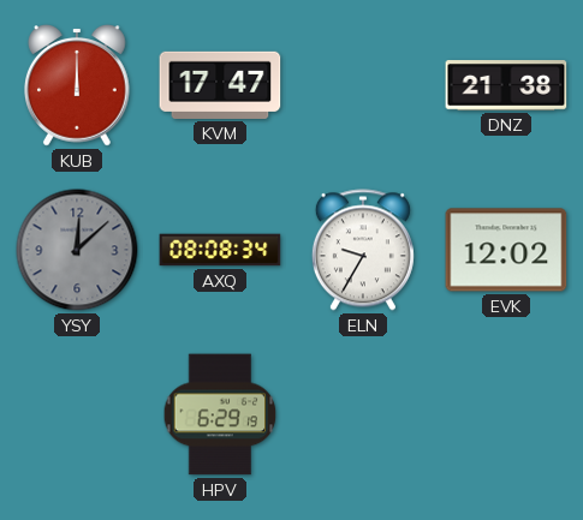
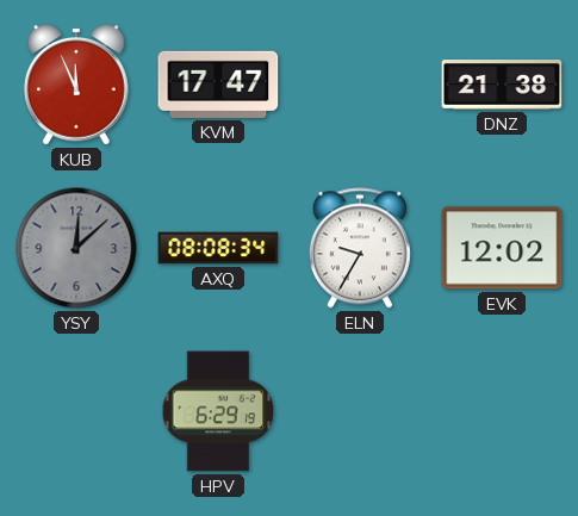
KUB: 12:00 -> 11:56 (77, 86)
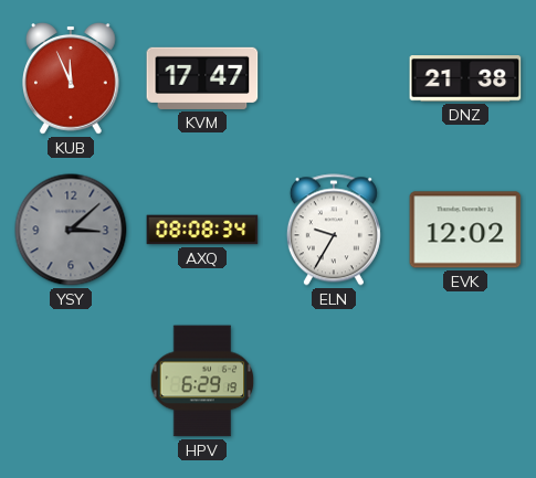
YSY: 12:08 -> 3:08 (71, 230)
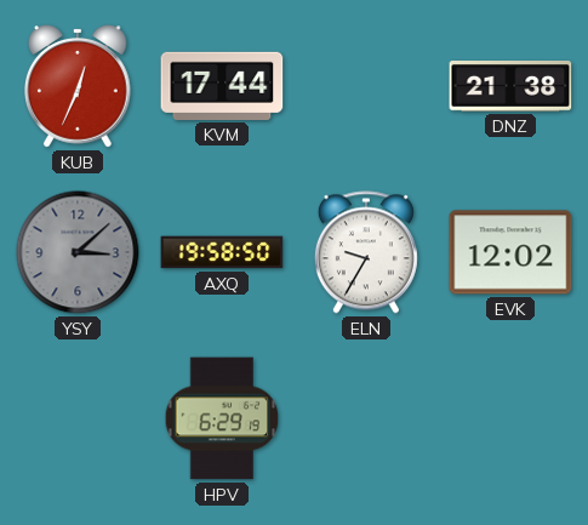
KUB: 11:56 -> 12:34 (79, 87)
KVM: 17:47 -> 17:44 (222, 86)
AXQ: 08:08 -> 19:58 (222, 252)
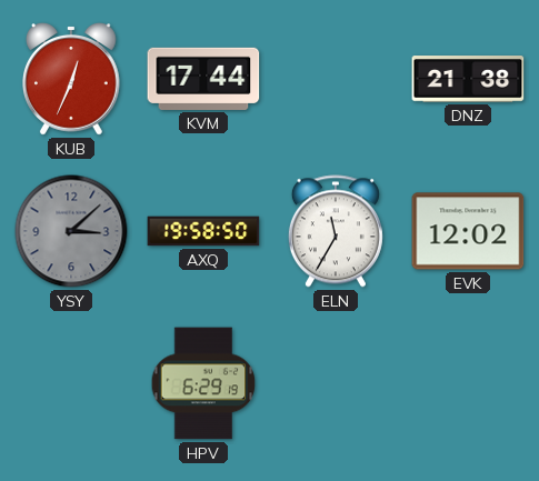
ELN: 9:35 -> 11:35 (336, 231)
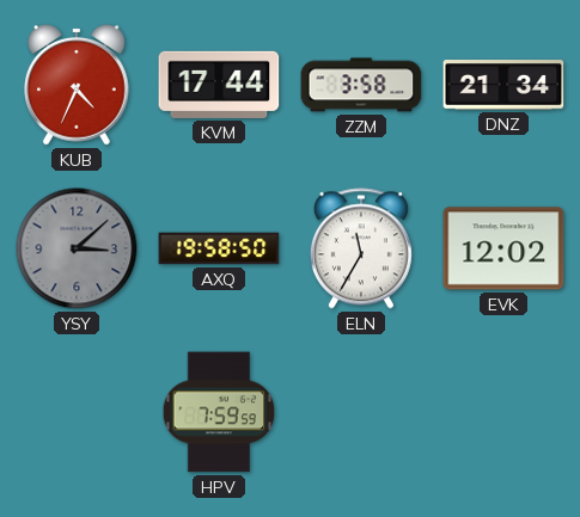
KUB: 12:34 -> 4:34 (78, 86)
ZZM: none -> 3:58 (361, 85)
DNZ: 21:38 -> 21:34 (503, 85)
HPV: 6:29 -> 7:59 (219, 412)
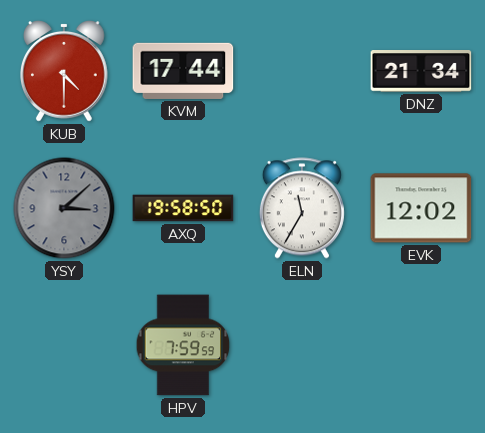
KUB: 4:34 -> 4:30 (65, 72)
ZZM: 3:58 -> none (361, 85)
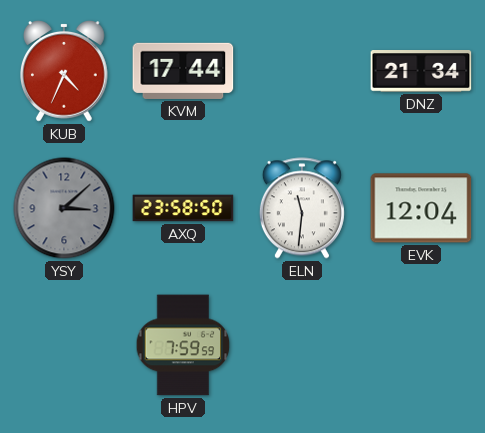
KUB: 4:30 -> 4:34 (65, 72)
AXQ: 19:58 -> 23:58 (183, 208)
ELN: 11:35 -> 11:31 (302, 208)
EVK: 12:02 -> 12:04 (421, 208)
